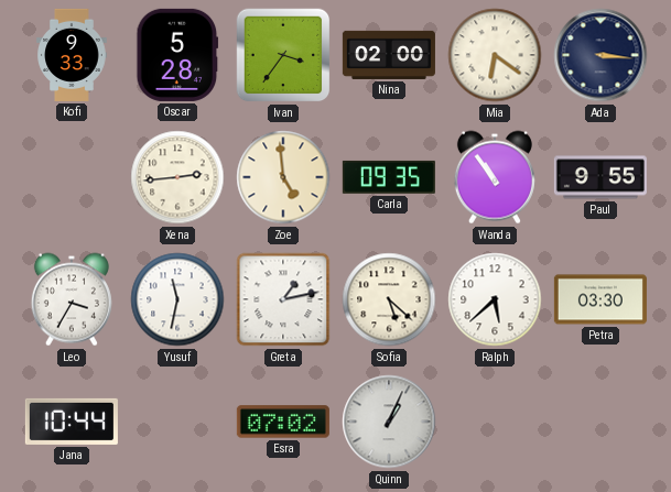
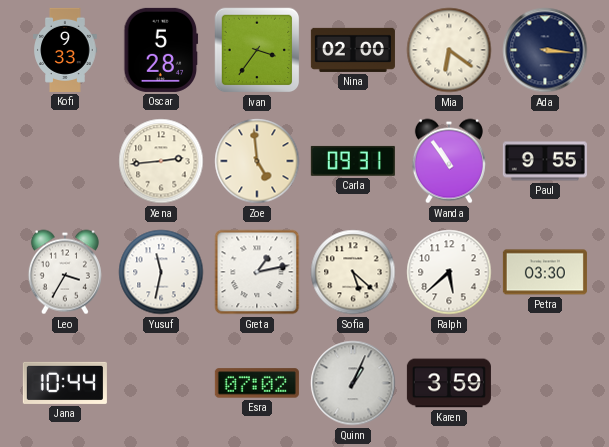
Carla: 09:35 -> 09:31 (353, 161)
Karen: none -> 3:59 (449, 383)
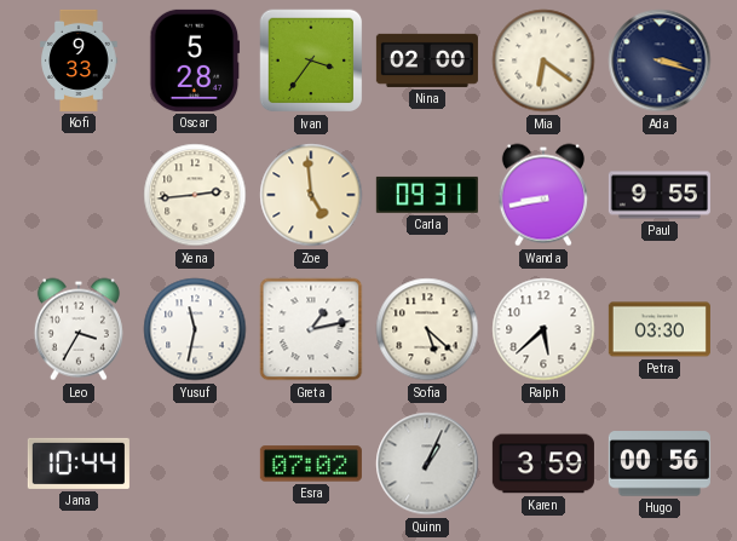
Ada: 3:16 -> 3:18 (660, 61)
Wanda: 10:54 -> 8:43 (543, 195)
Hugo: none -> 00:56 (660, 464)
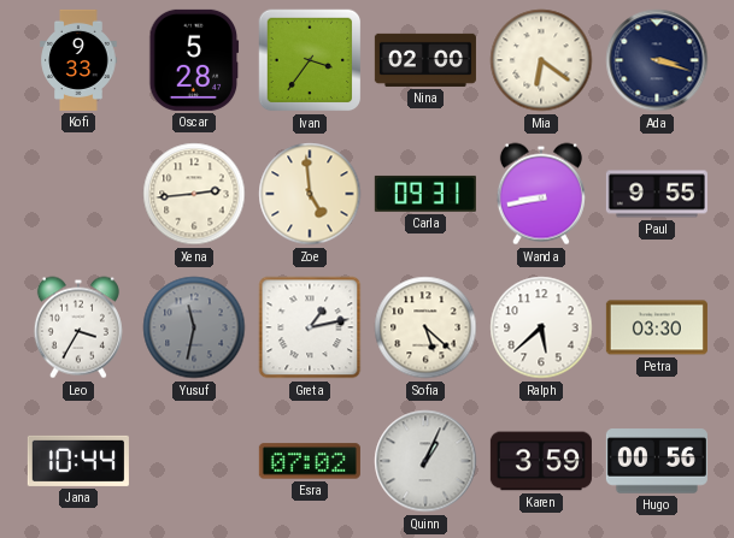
Yusuf dial: white -> grey (194, 327)
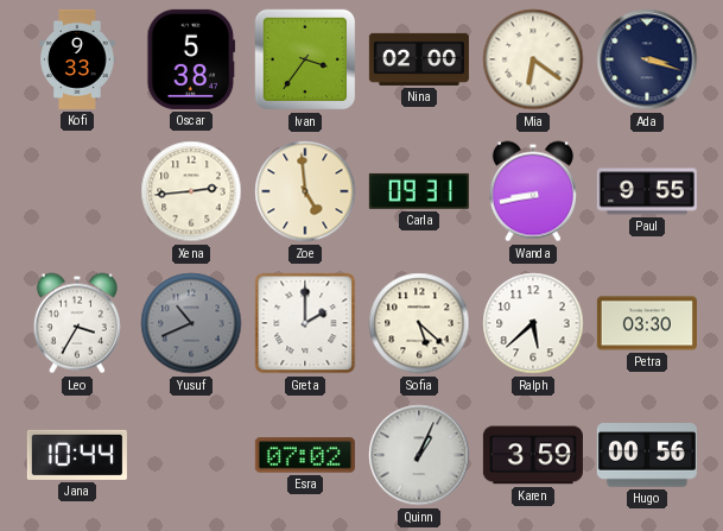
Oscar: 5:28 -> 5:38 (191, 59)
Yusuf: 11:32 -> 10:41 (191, 323)
Greta: 1:13 -> 2:00 (305, 323)
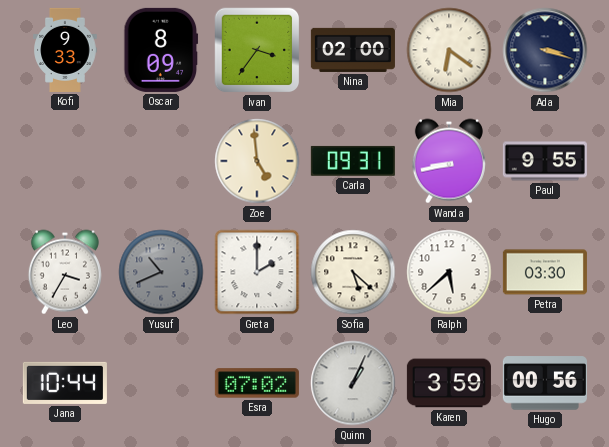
Oscar: 5:38 -> 8:09 (161, 50)
Xena: 2:44 -> none (191, 191)
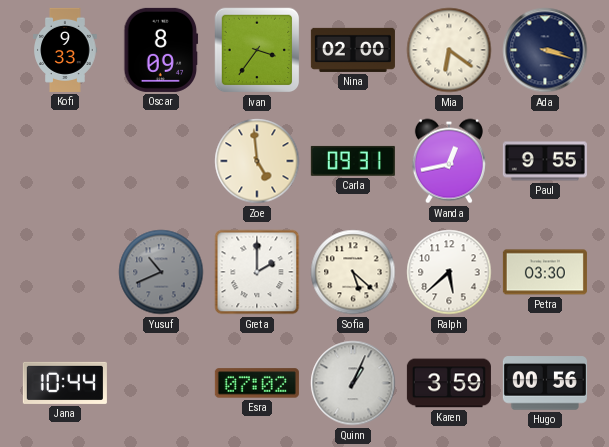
Wanda: 8:43 -> 12:43 (449, 161)
Leo: 3:35 -> none (65, 272)
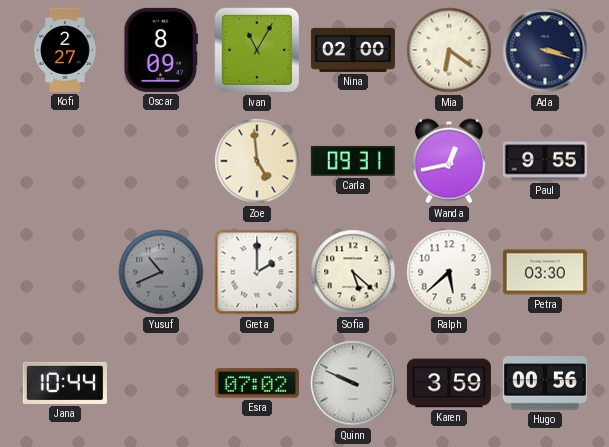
Kofi: 9:33 -> 2:27 (65, 50)
Ivan: 3:36 -> 11:05 (257, 50)
Quinn: 1:04 -> 9:49 (353, 383)
